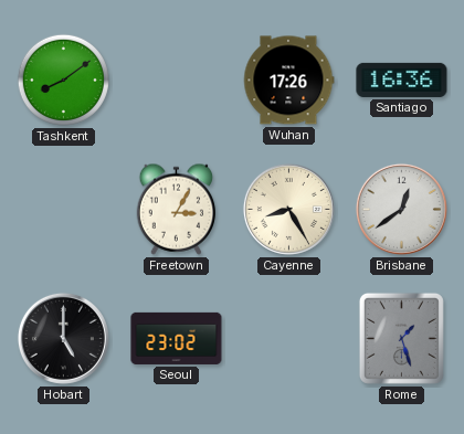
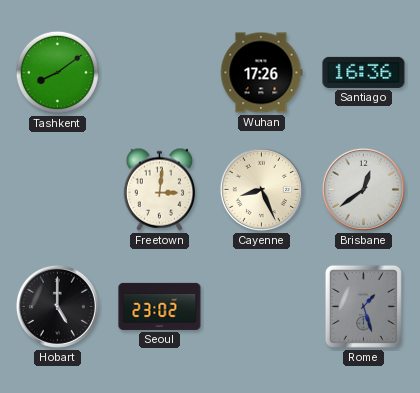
Freetown: 3:05 -> 3:01 (160, 189)
Cayenne: 8:25 -> 8:26 (261, 189)
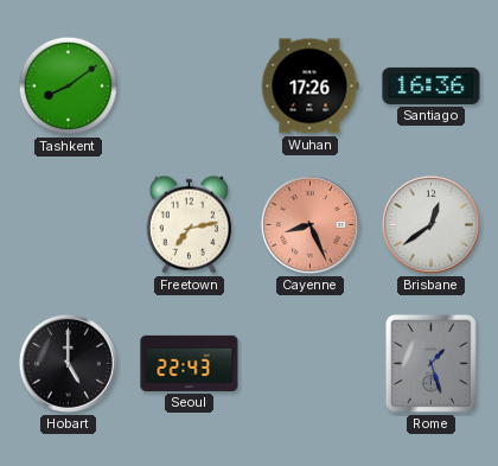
Freetown: 3:01 -> 7:13 (190, 224)
Cayenne dial: cream -> salmon (309, 224)
Seoul: 23:02 -> 22:43 (190, 363)
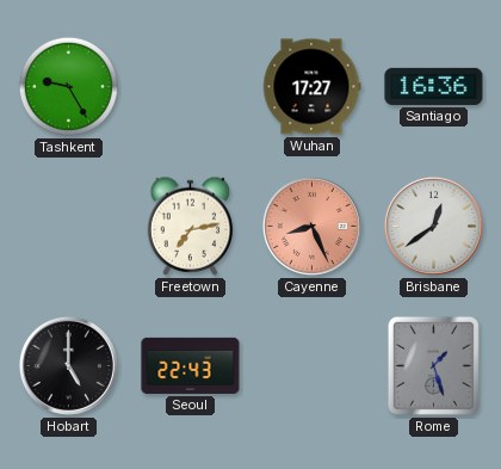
Tashkent: 8:09 -> 9:25 (68, 86)
Wuhan: 17:26 -> 17:27 (311, 87)
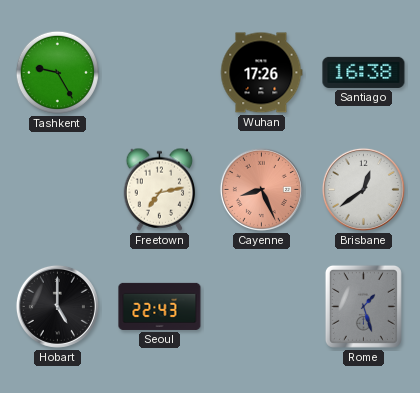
Wuhan: 17:27 -> 17:26 (261, 73)
Santiago: 16:36 -> 16:38 (364, 72)
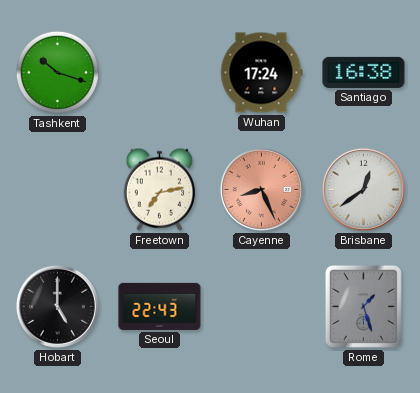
Tashkent: 9:25 -> 10:18 (57, 72)
Wuhan: 17:26 -> 17:24 (261, 73)
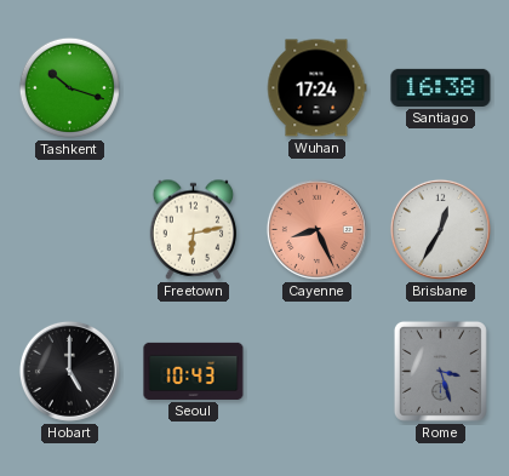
Freetown: 7:13 -> 6:13 (194, 229)
Brisbane: 12:39 -> 12:35 (440, 229)
Seoul: 22:43 -> 10:43 (194, 371)
Rome: 1:27 -> 3:27 (440, 371)
